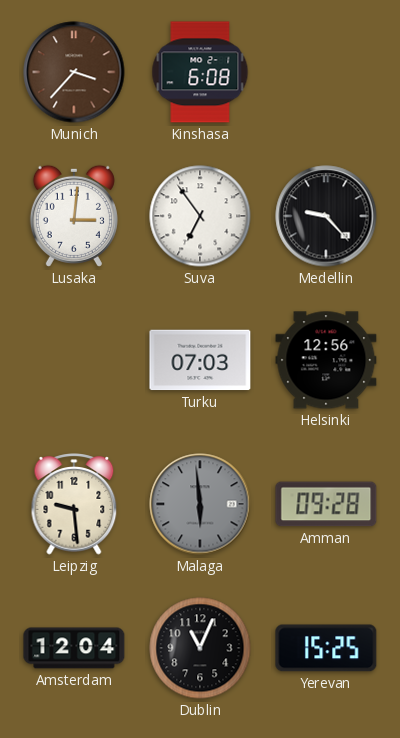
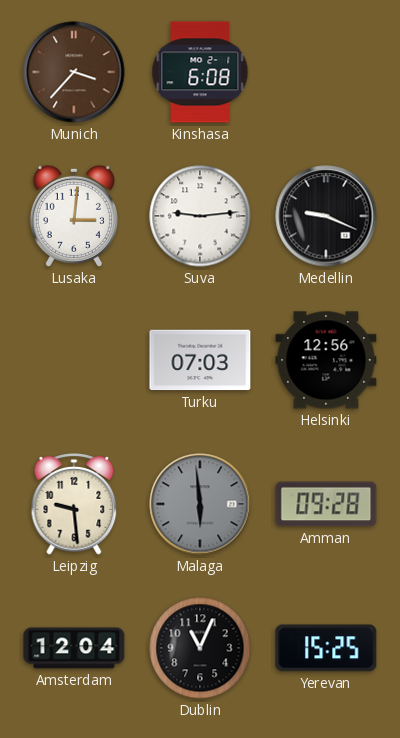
Suva: 6:54 -> 9:14 (200, 216)
Medellin: 9:23 -> 9:19 (326, 216)
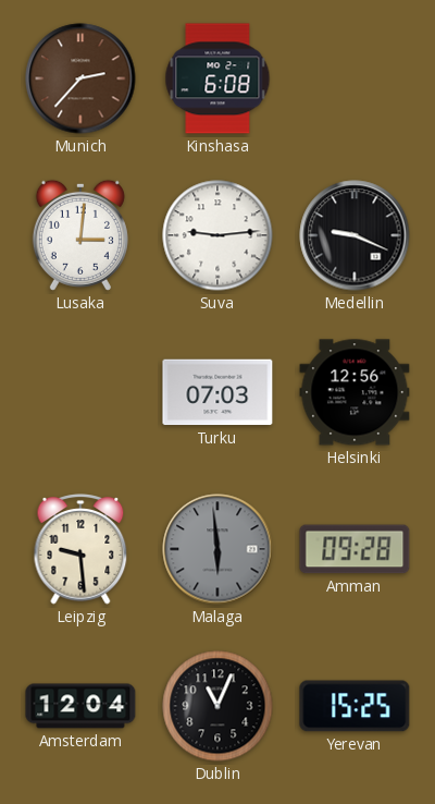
Munich: 3:37 -> 2:37 (80, 78)
